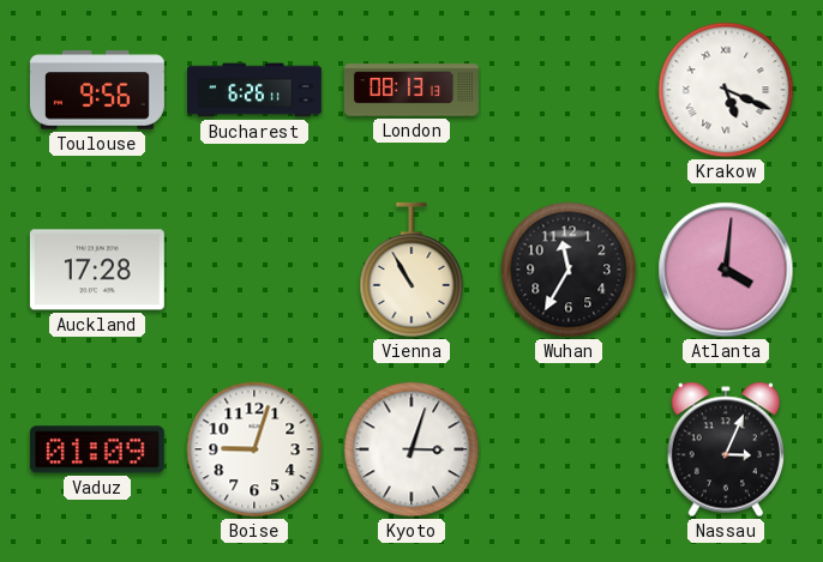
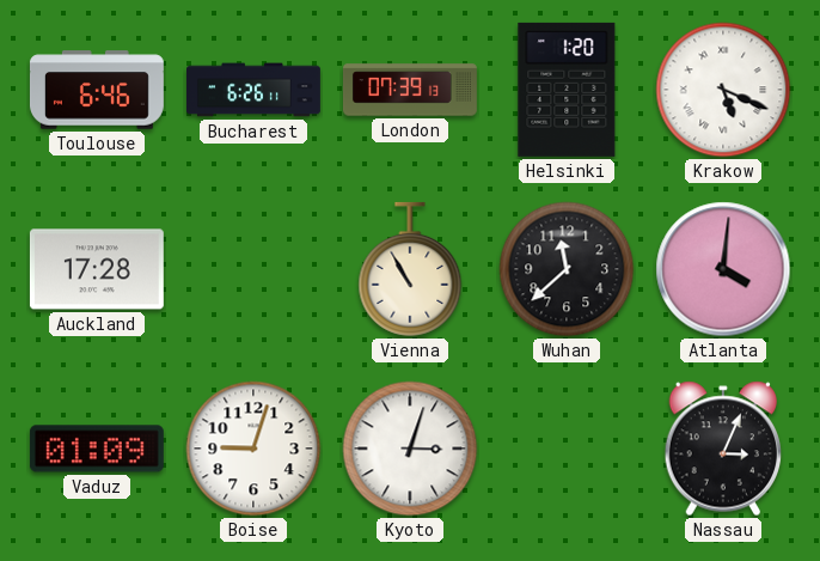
Toulouse: 9:56 -> 6:46 (97, 90)
London: 08:13 -> 07:39 (410, 90)
Helsinki: none -> 1:20 (567, 90)
Wuhan: 11:35 -> 11:38 (567, 269)
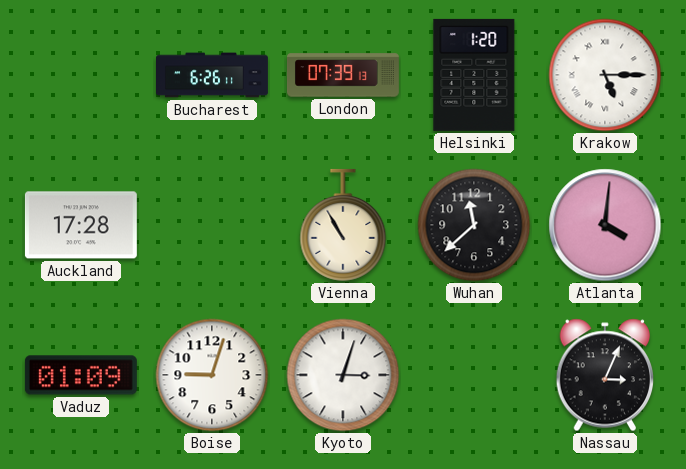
Toulouse: 6:46 -> none (97, 90)
Krakow: 5:19 -> 5:15 (605, 75)
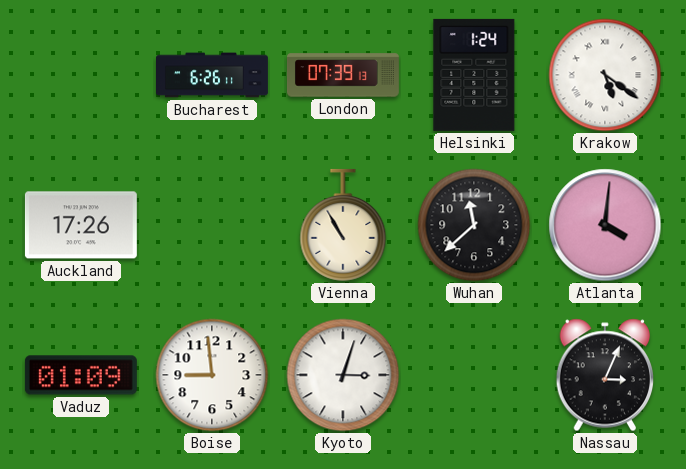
Helsinki: 1:20 -> 1:24 (474, 75)
Krakow: 5:15 -> 5:21 (605, 75)
Auckland: 17:28 -> 17:26 (81, 225)
Boise: 9:03 -> 8:59 (212, 375)
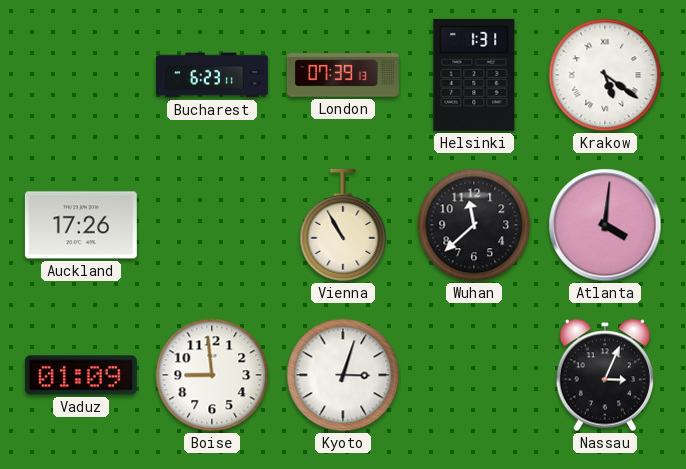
Bucharest: 6:26 -> 6:23 (213, 75)
Helsinki: 1:24 -> 1:31 (474, 75)
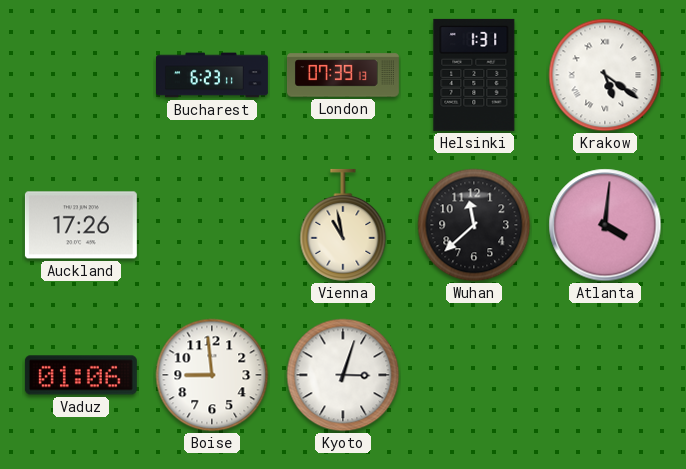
Vienna: 10:55 -> 10:58 (343, 225)
Vaduz: 01:09 -> 01:06 (81, 375)
Nassau: 3:04 -> none (605, 375)
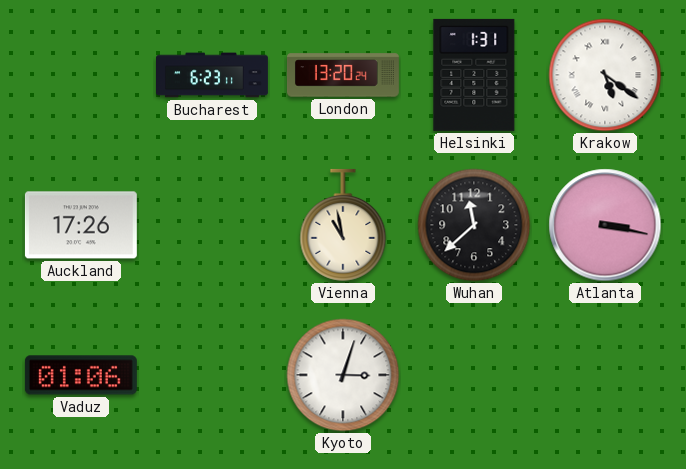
London: 07:39 -> 13:20 (343, 75)
Atlanta: 4:01 -> 3:17 (605, 225)
Boise: 8:59 -> none (212, 375)
